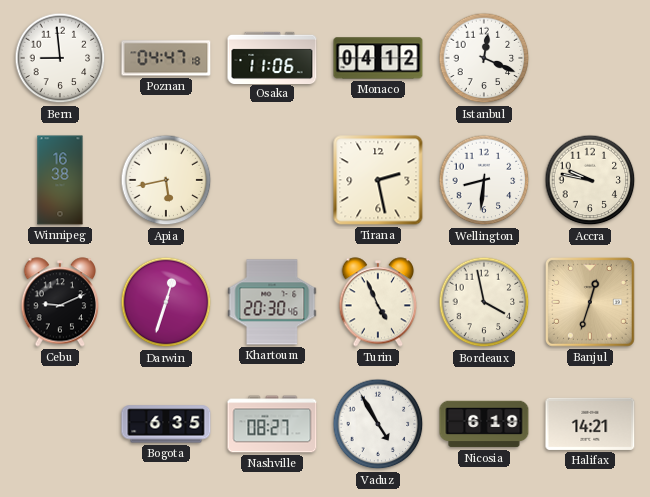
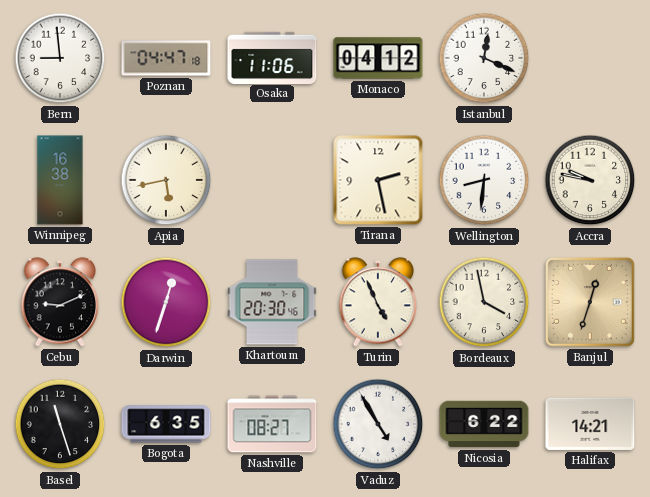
Basel: none -> 11:27 (60, 424)
Nicosia: 6:19 -> 6:22 (484, 424)
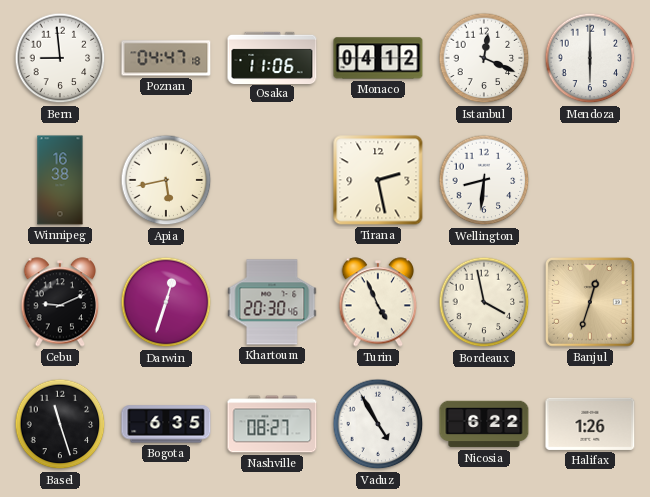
Mendoza: none -> 6:00 (590, 58)
Accra: 9:47 -> none (590, 180)
Halifax: 14:21 -> 1:26 (590, 424)
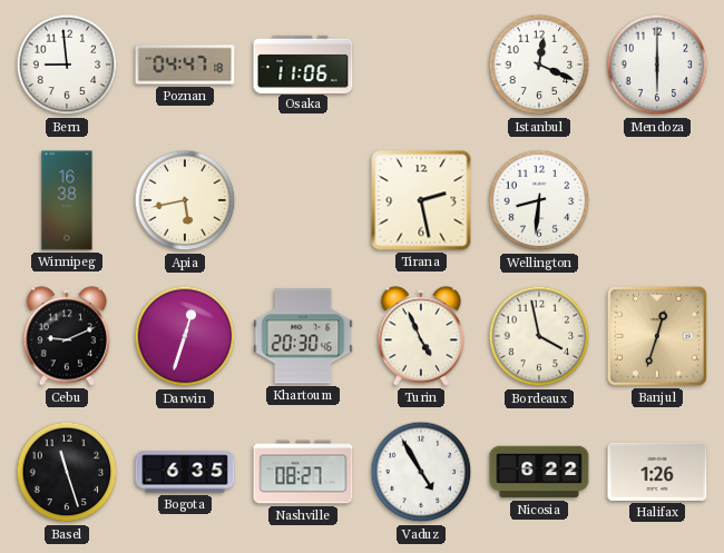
Monaco: 04:12 -> none (378, 58)
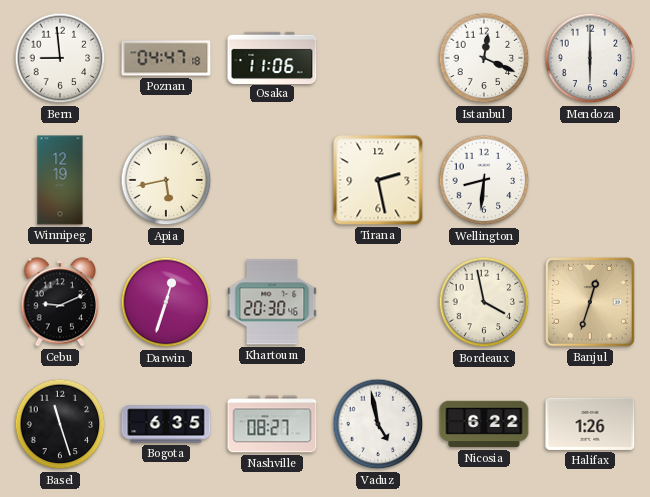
Winnipeg: 16:38 -> 12:19 (60, 180)
Turin: 4:56 -> none (421, 336)
Vaduz: 4:55 -> 4:58 (378, 424)
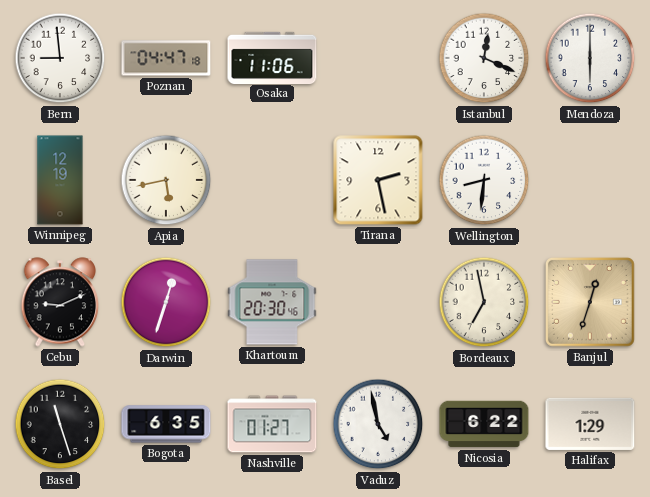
Bordeaux: 3:58 -> 6:58 (484, 302)
Nashville: 08:27 -> 01:27 (272, 424)
Halifax: 1:26 -> 1:29 (590, 424)
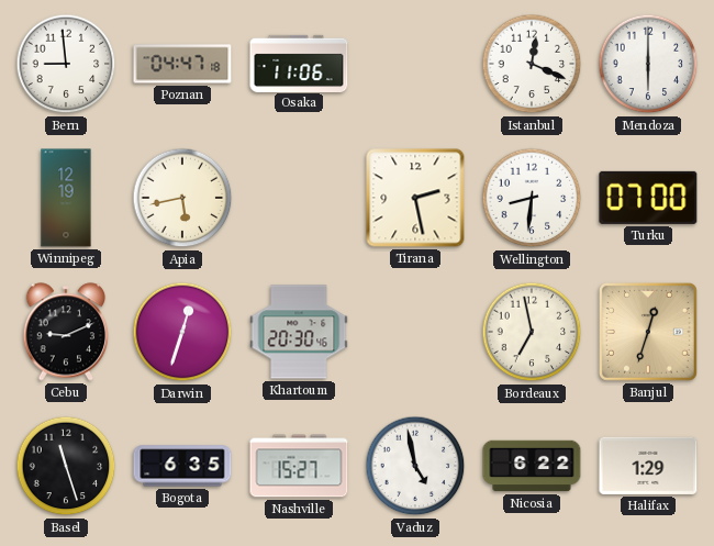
Turku: none -> 07:00 (648, 198)
Nashville: 01:27 -> 15:27 (299, 466)
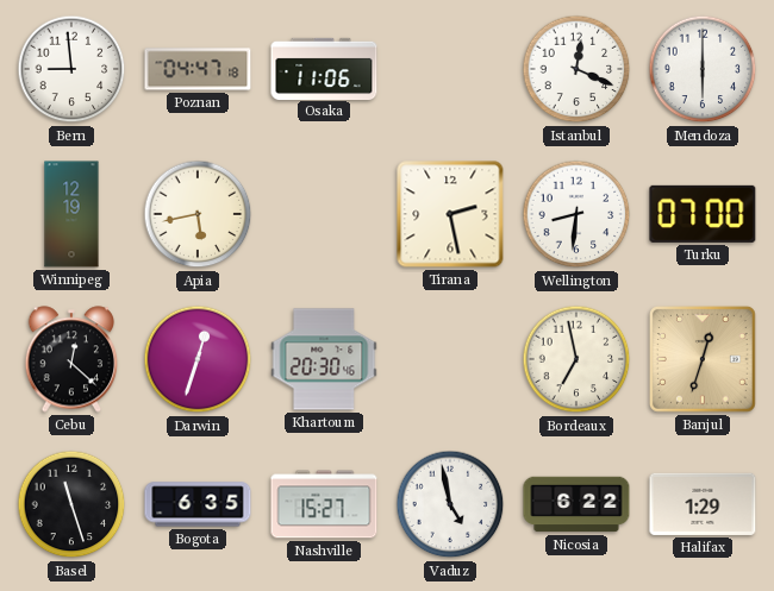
Cebu: 9:11 -> 12:22 (71, 359)
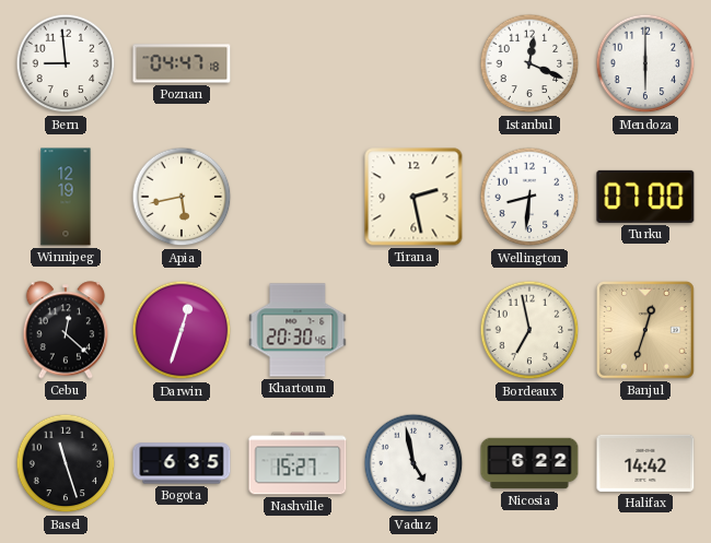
Osaka: 11:06 -> none (324, 68)
Halifax: 1:29 -> 14:42 (645, 463)
